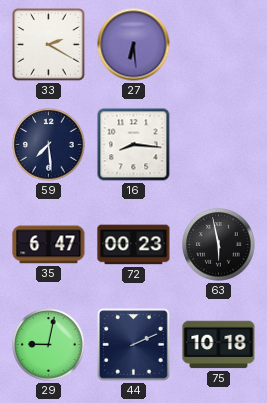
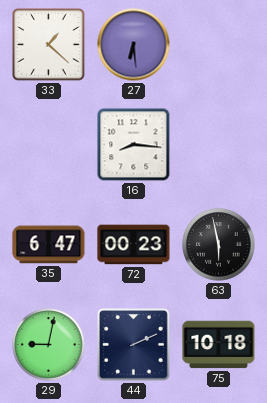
33: 2:20 -> 1:22 (49, 45)
59: 7:29 -> none (49, 145)
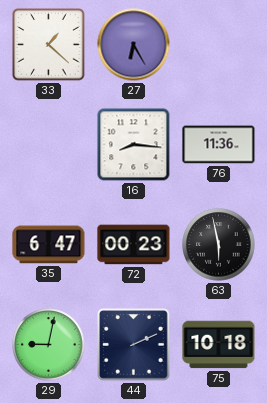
27: 6:29 -> 6:25 (134, 45)
76: none -> 11:36 (219, 145)
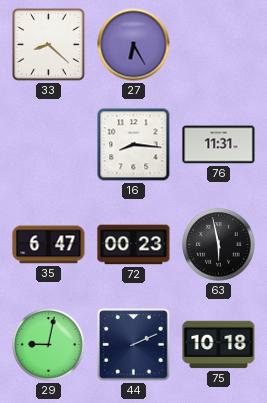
33: 1:22 -> 8:22 (49, 45)
76: 11:36 -> 11:31 (219, 145)
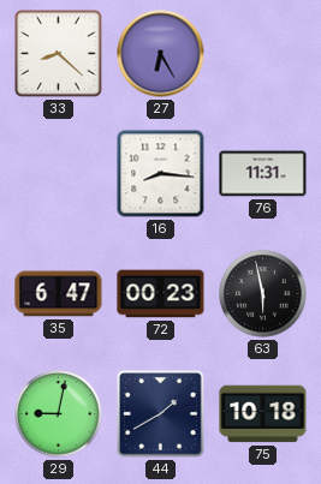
44: 2:11 -> 1:40 (161, 414)
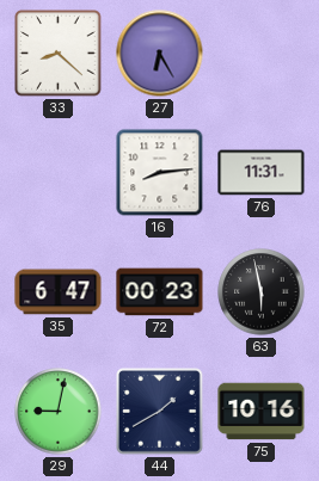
16: 8:16 -> 8:14 (160, 173)
75: 10:18 -> 10:16 (262, 412)
